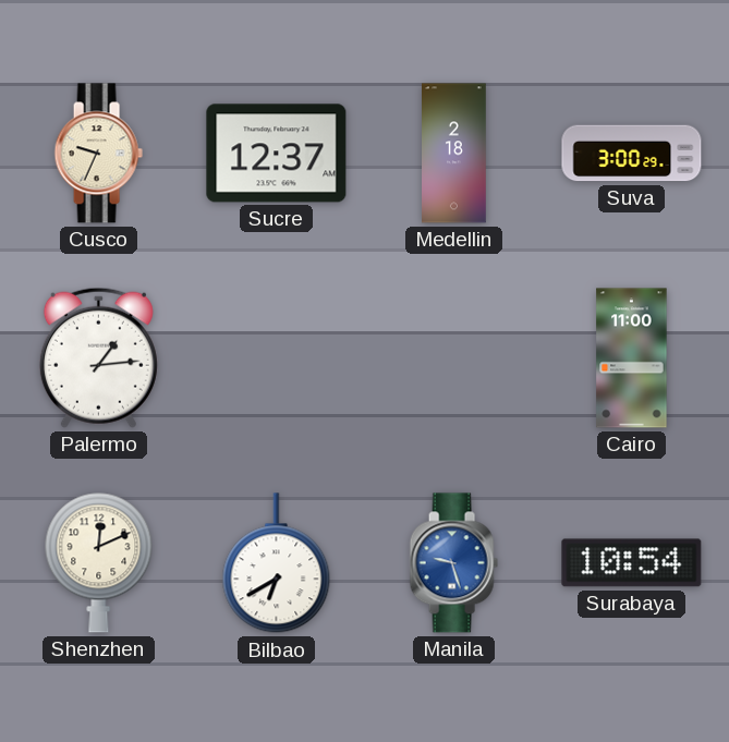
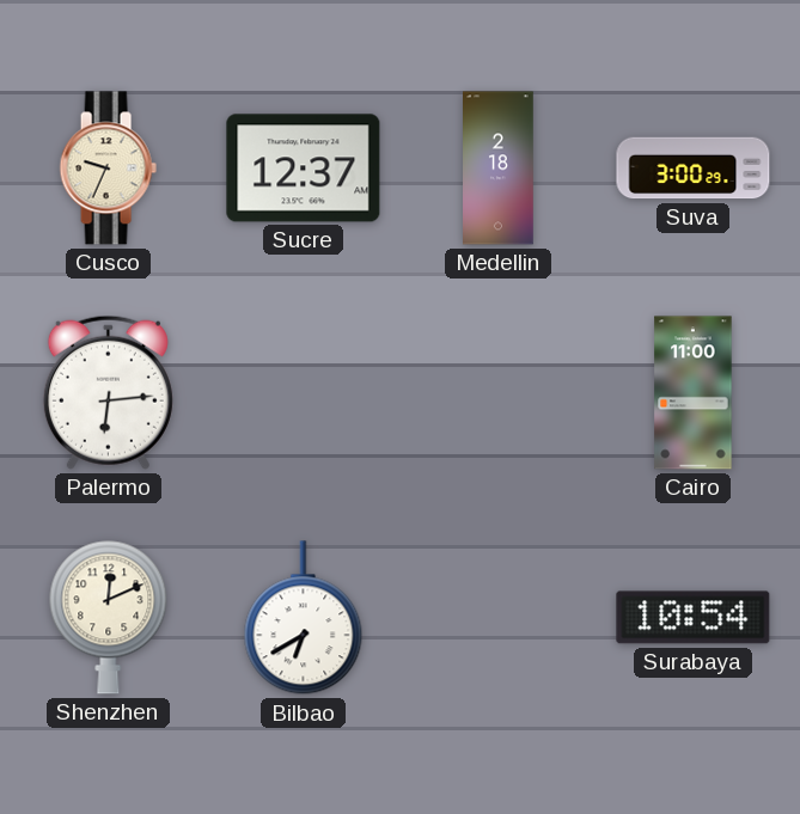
Palermo: 1:14 -> 6:14 (108, 392)
Manila: 9:27 -> none (453, 563)
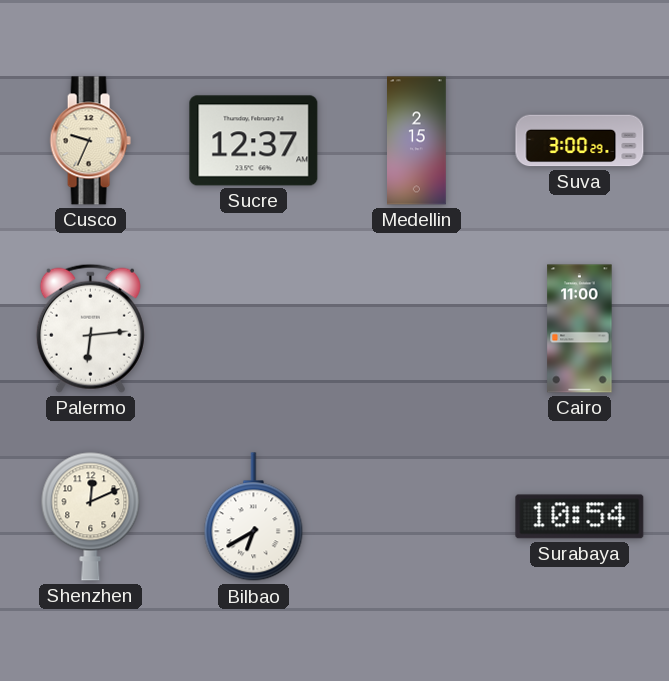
Medellin: 2:18 -> 2:15 (417, 141)
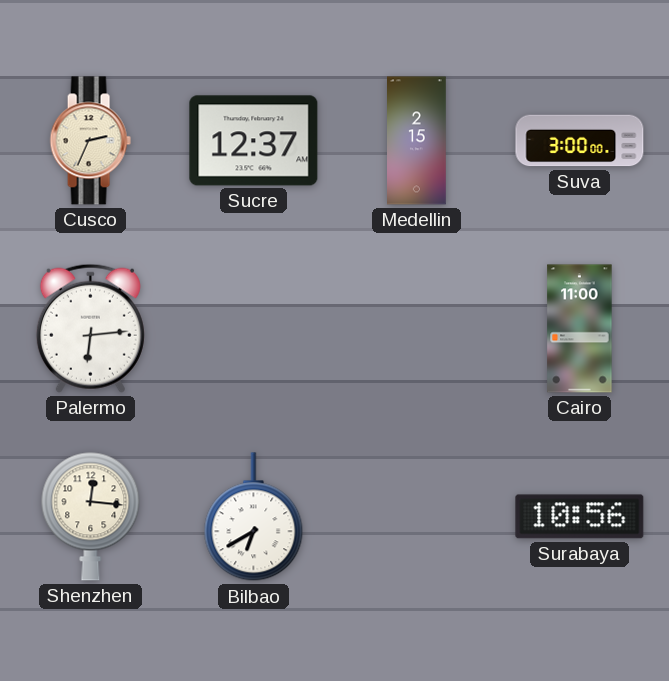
Cusco: 9:34 -> 2:34 (90, 141)
Suva: 3:00:29 -> 3:00:00 (580, 141)
Shenzhen: 12:11 -> 12:16 (91, 516)
Surabaya: 10:54 -> 10:56 (580, 517)
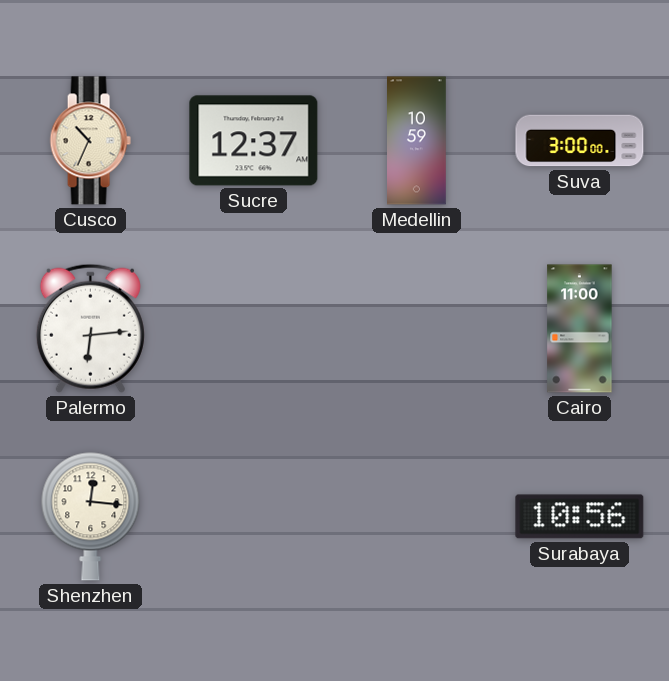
Cusco: 2:34 -> 10:34 (90, 141)
Medellin: 2:15 -> 10:59 (417, 141)
Bilbao: 6:40 -> none (254, 517)
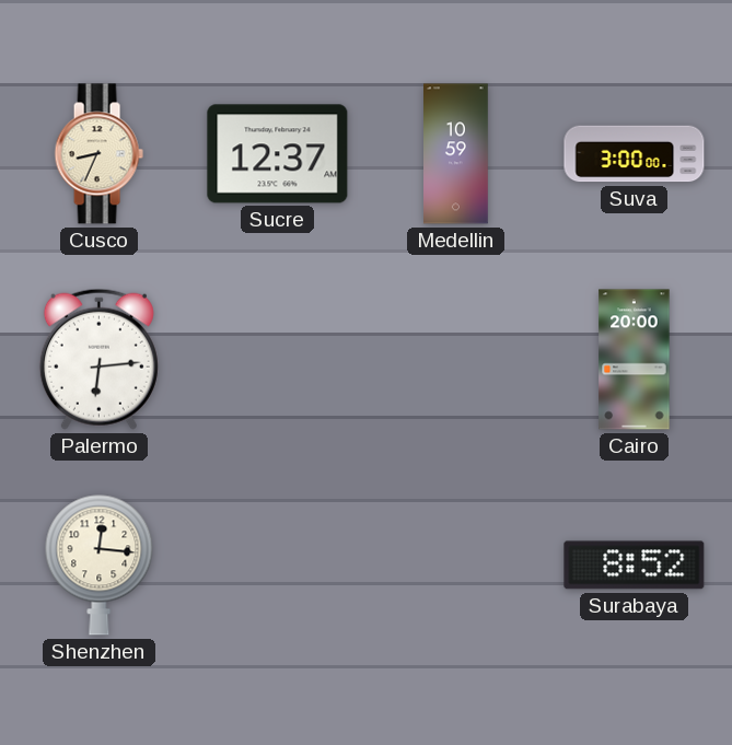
Cusco: 10:34 -> 8:34 (98, 154)
Cairo: 11:00 -> 20:00 (635, 360)
Surabaya: 10:56 -> 8:52 (635, 566)
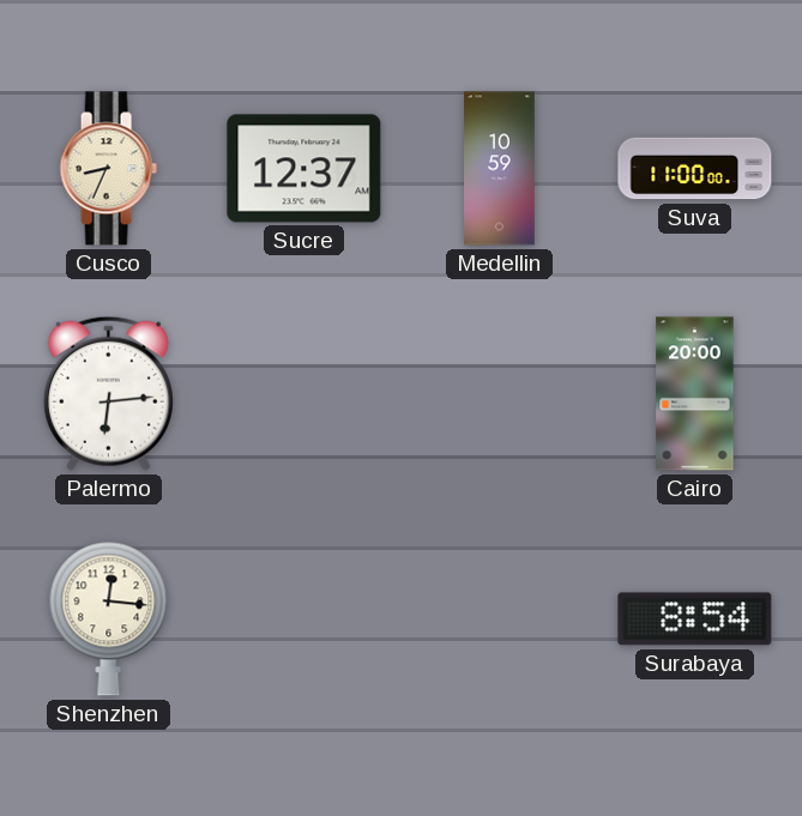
Suva: 3:00 -> 11:00 (695, 169)
Surabaya: 8:52 -> 8:54 (695, 619)
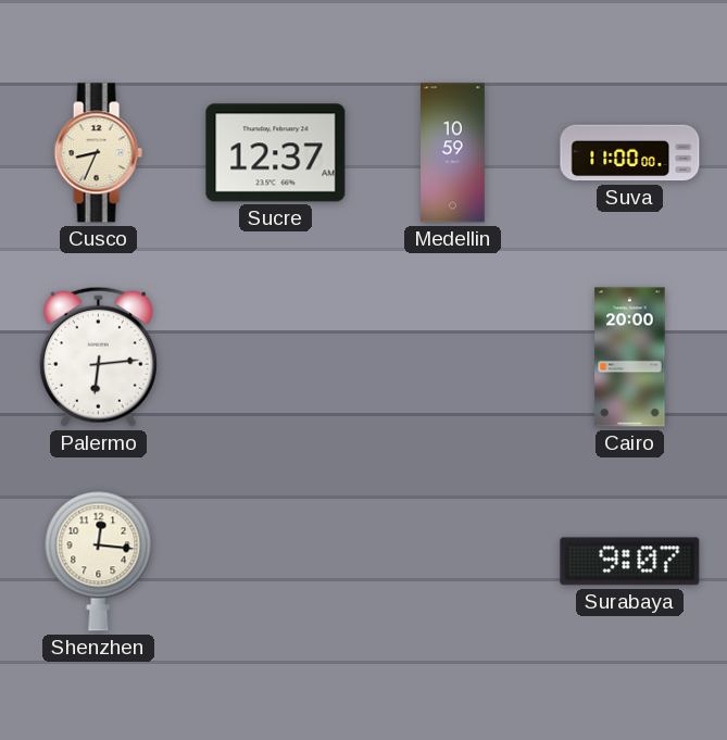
Surabaya: 8:54 -> 9:07 (630, 562)
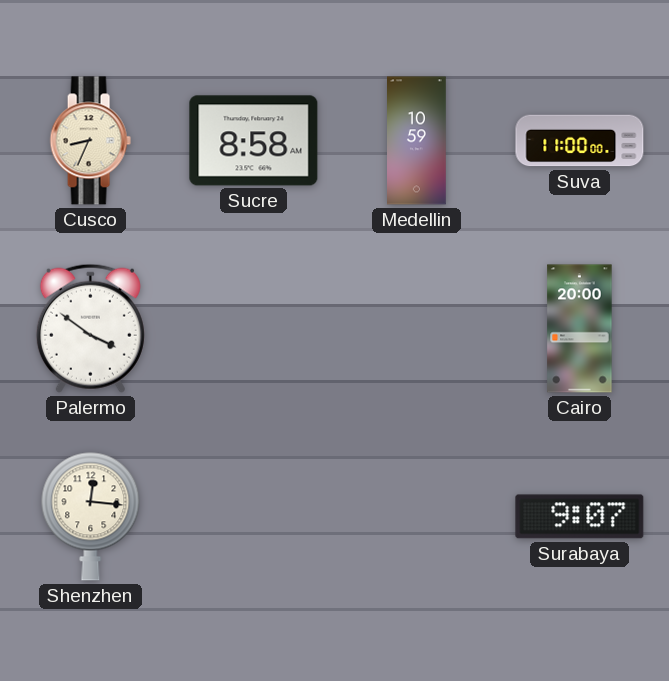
Sucre: 12:37 -> 8:58 (254, 141)
Palermo: 6:14 -> 3:51 (90, 328)
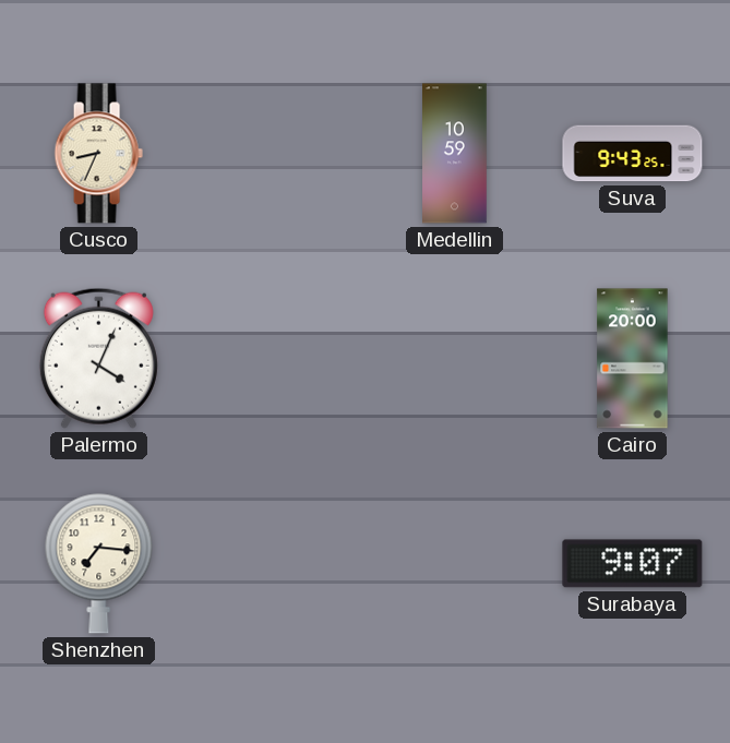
Sucre: 8:58 -> none (254, 141)
Suva: 11:00 -> 9:43 (633, 154)
Palermo: 3:51 -> 4:04 (98, 358)
Shenzhen: 12:16 -> 7:16 (99, 563)
